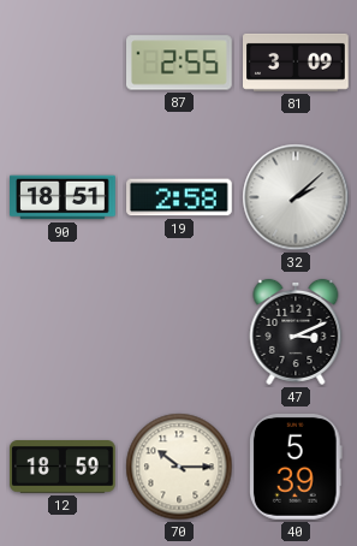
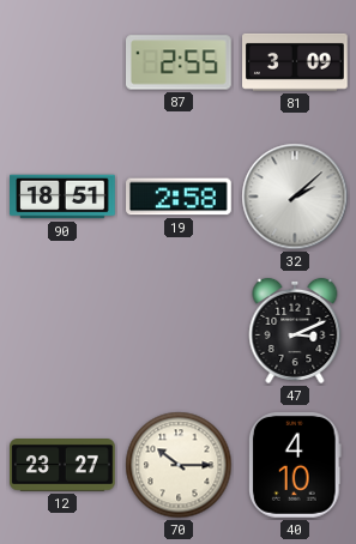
12: 18:59 -> 23:27 (64, 466)
40: 5:39 -> 4:10 (295, 466)
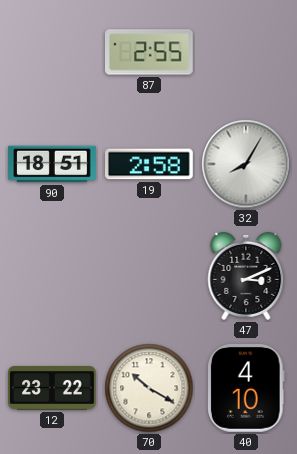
81: 3:09 -> none (296, 62)
32: 2:08 -> 8:05 (246, 164)
12: 23:27 -> 23:22 (53, 389)
70: 10:15 -> 10:20 (149, 388)
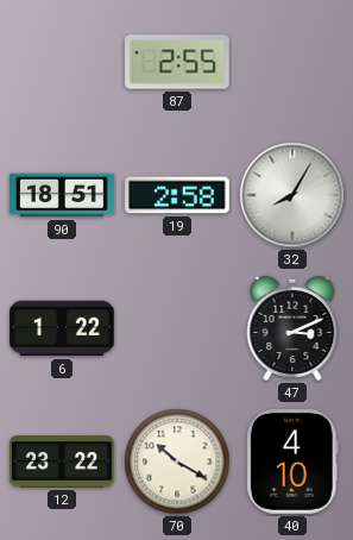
6: none -> 1:22 (62, 328)
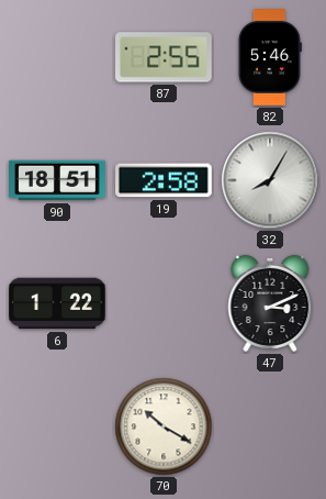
82: none -> 5:46 (270, 58)
12: 23:22 -> none (63, 463)
40: 4:10 -> none (292, 463)
